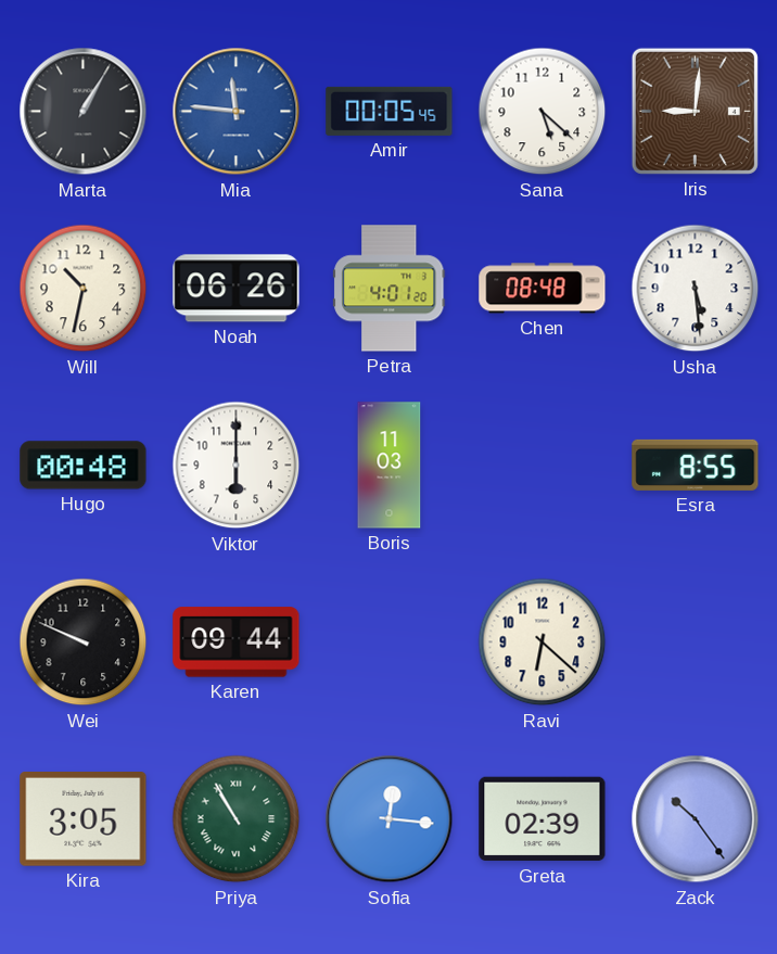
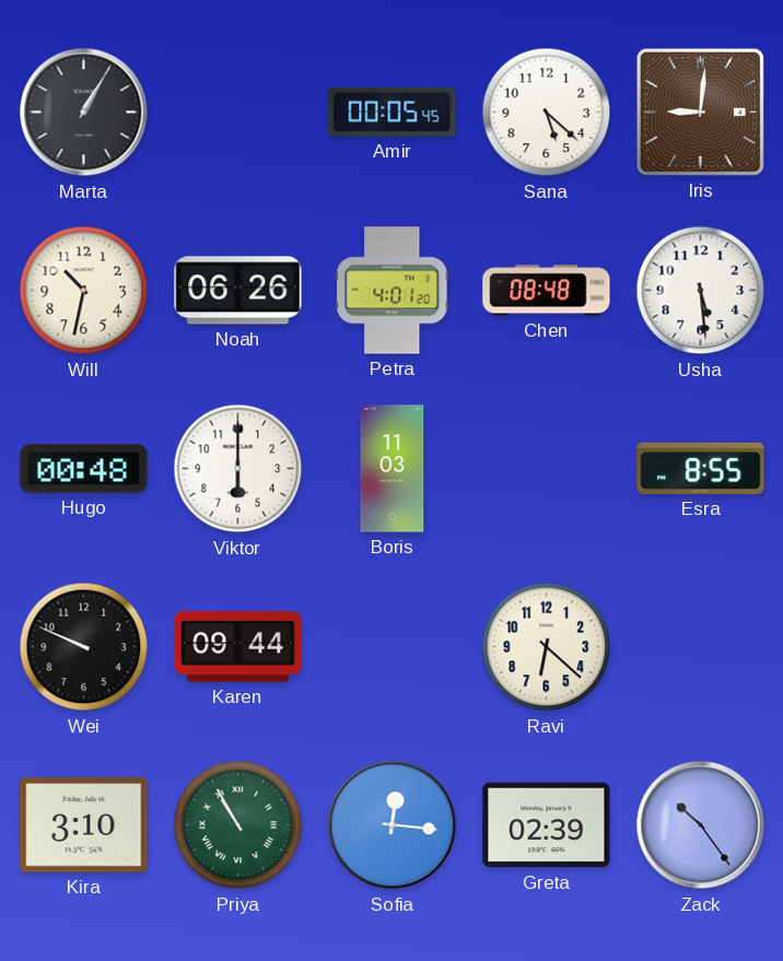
Mia: 11:46 -> none (237, 112)
Kira: 3:05 -> 3:10 (84, 825)
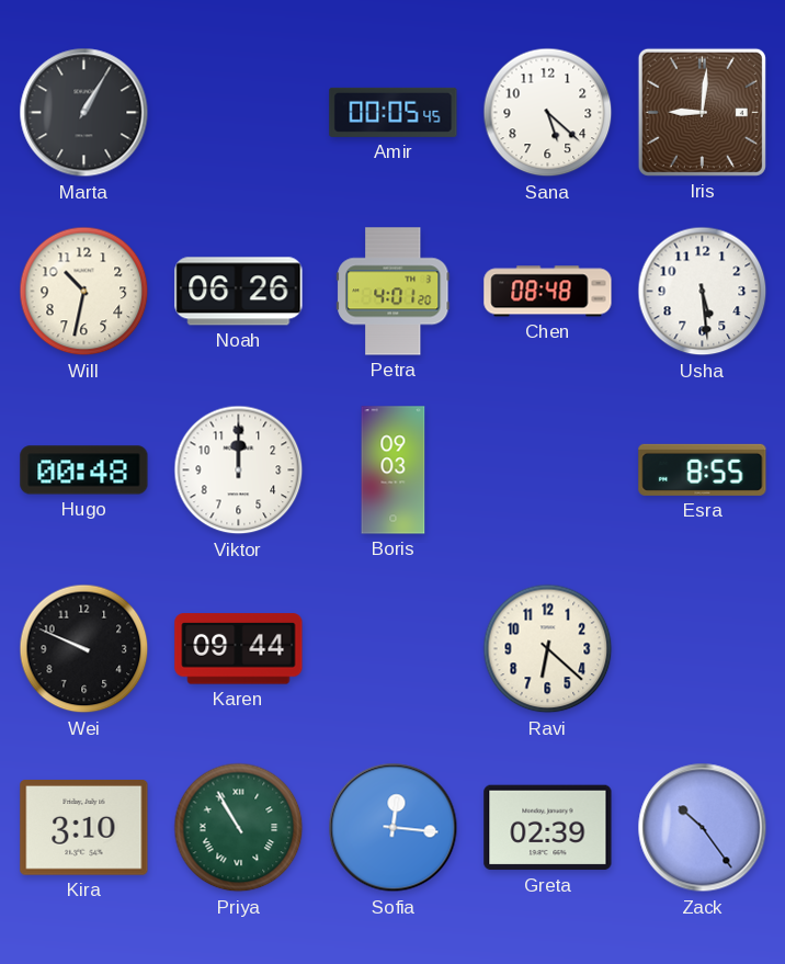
Viktor: 6:00 -> 12:00 (239, 470)
Boris: 11:03 -> 09:03 (394, 470)
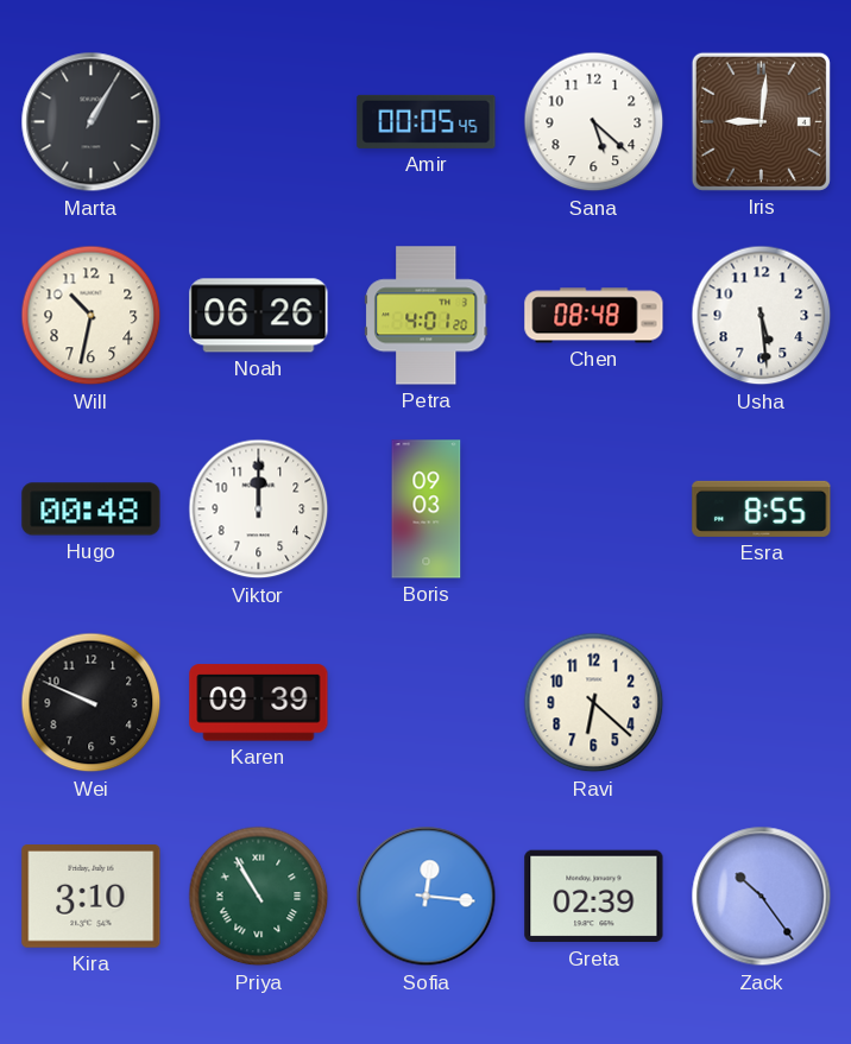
Karen: 09:44 -> 09:39 (259, 703)
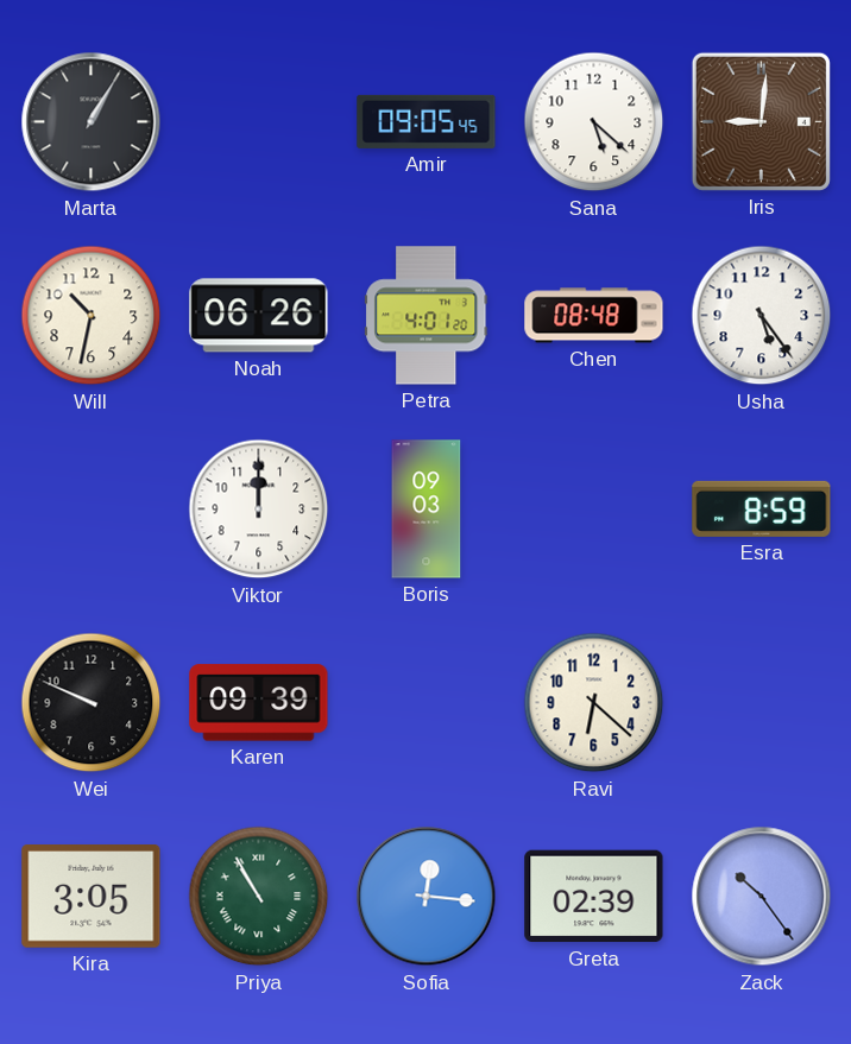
Amir: 00:05 -> 09:05 (427, 121)
Usha: 5:29 -> 5:24 (762, 316)
Hugo: 00:48 -> none (92, 510)
Esra: 8:55 -> 8:59 (762, 508)
Kira: 3:10 -> 3:05 (92, 897)
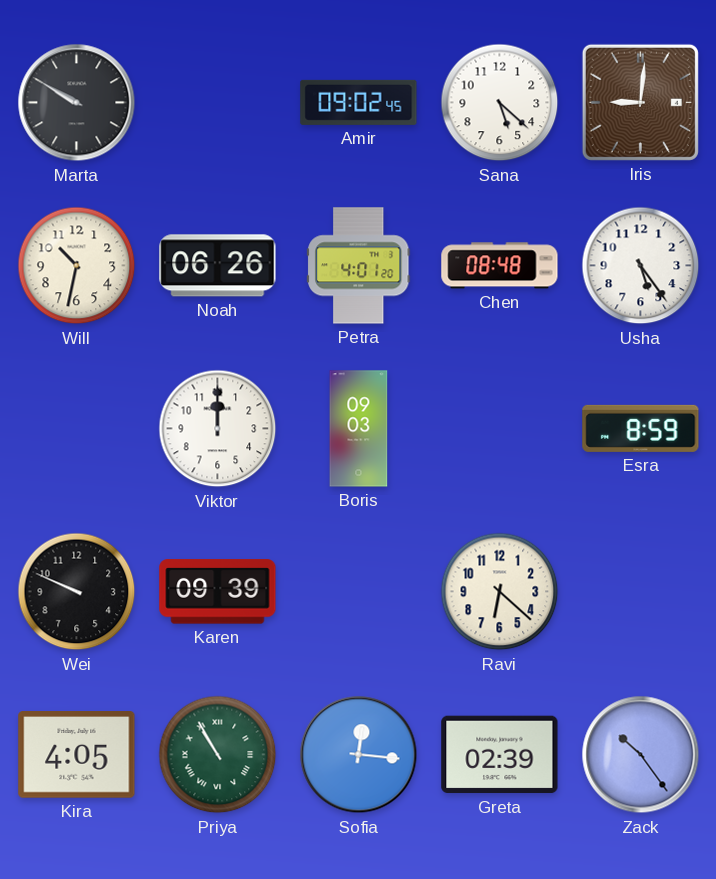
Marta: 1:05 -> 9:50 (77, 103)
Amir: 09:05 -> 09:02 (359, 102)
Kira: 3:05 -> 4:05 (77, 755)
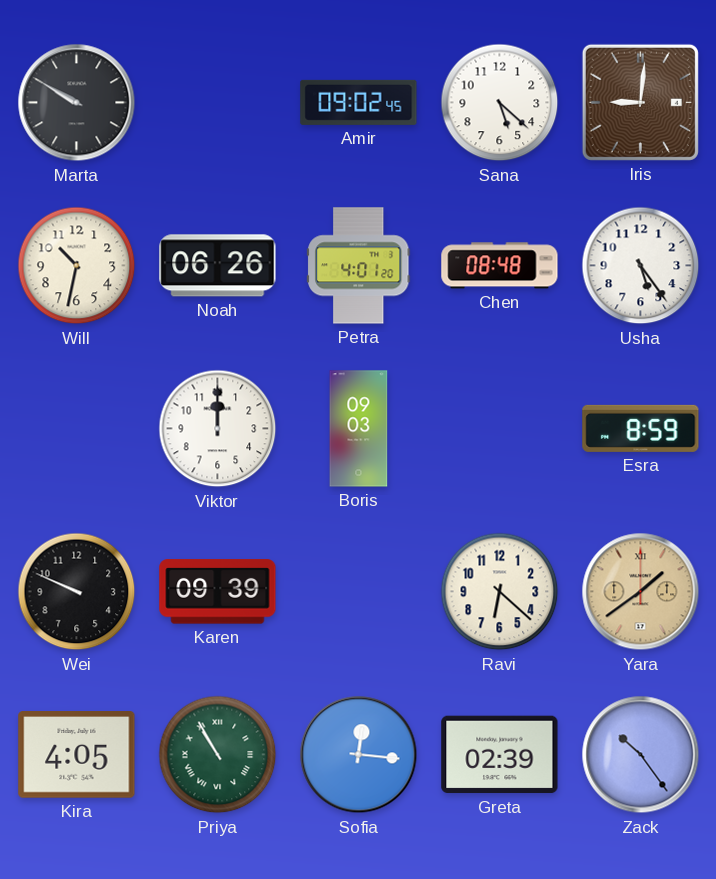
Yara: none -> 1:39 (641, 592)
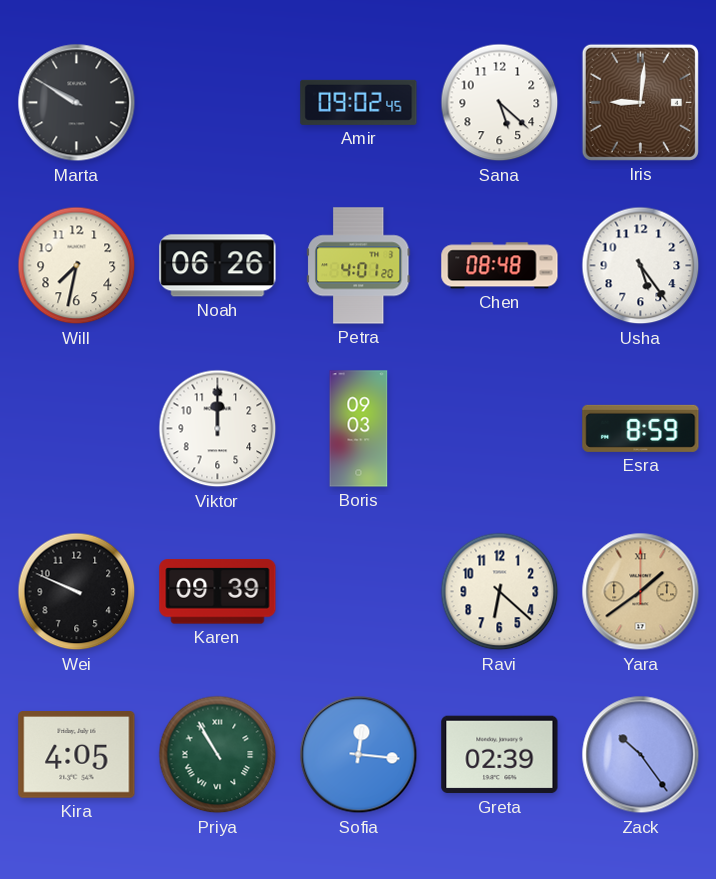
Will: 10:32 -> 7:32 (77, 266)
